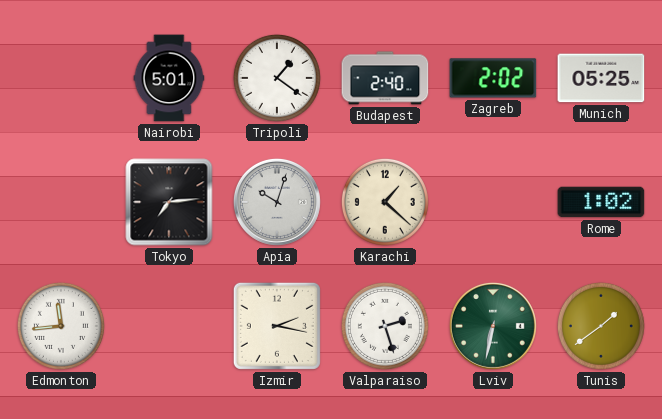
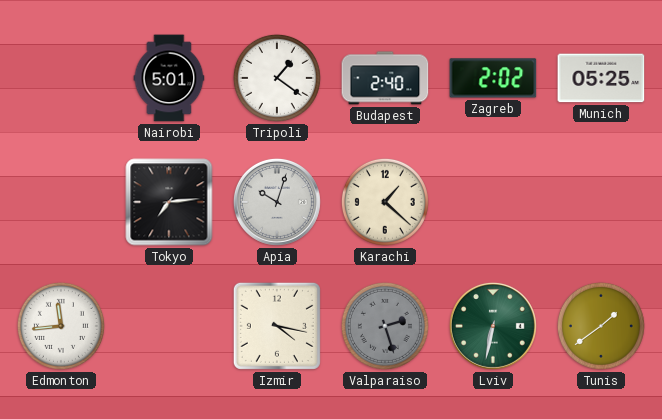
Rome: 1:02 -> none (601, 202)
Izmir: 2:17 -> 4:17 (277, 326)
Valparaiso dial: white -> grey (385, 326)
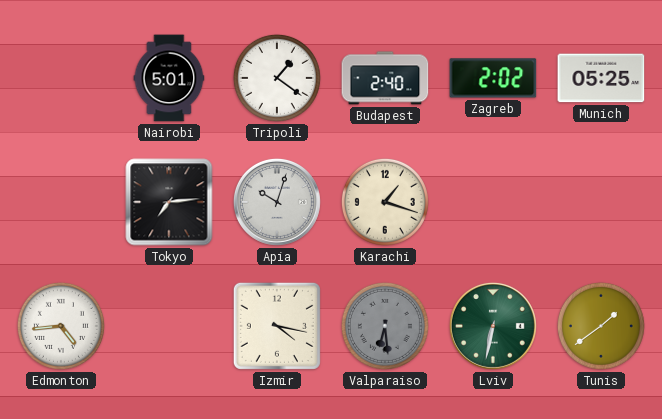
Karachi: 1:22 -> 1:18 (385, 202)
Edmonton: 11:44 -> 4:44 (61, 326)
Valparaiso: 2:27 -> 6:29 (385, 326)
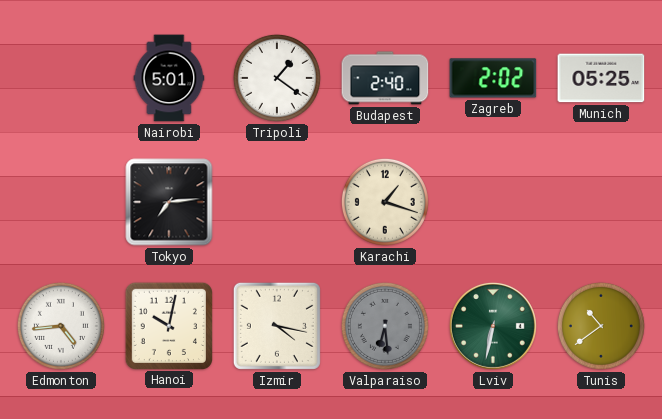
Apia: 10:03 -> none (277, 202)
Hanoi: none -> 10:02 (168, 325)
Tunis: 1:39 -> 10:39 (601, 326)
